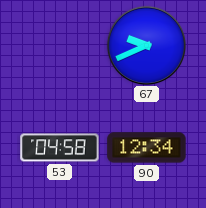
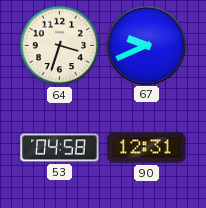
64: none -> 3:33 (60, 46)
90: 12:34 -> 12:31 (147, 148)
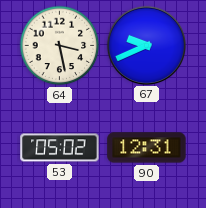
64: 3:33 -> 3:28 (60, 46)
53: 04:58 -> 05:02 (60, 148)
